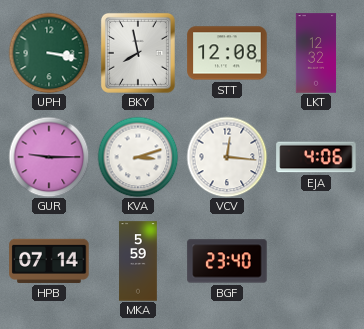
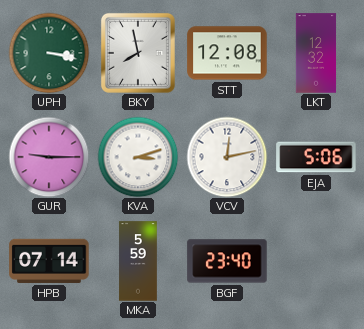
VCV: 12:16 -> 12:13 (227, 157)
EJA: 4:06 -> 5:06 (316, 157)
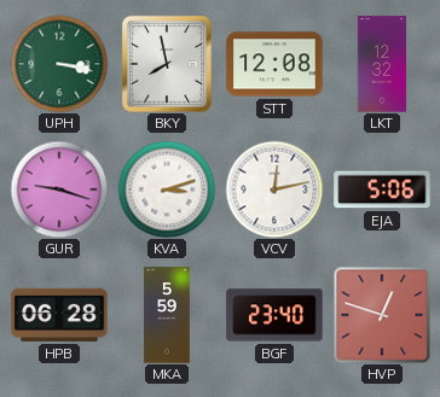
GUR: 9:15 -> 9:18 (59, 189)
HPB: 07:14 -> 06:28 (59, 315)
HVP: none -> 12:48 (382, 315)
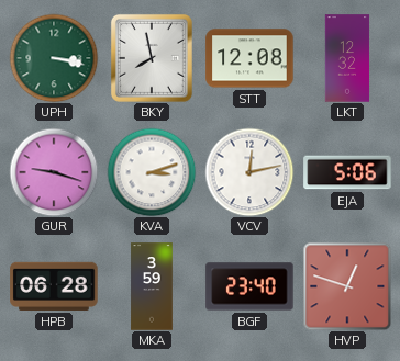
MKA: 5:59 -> 3:59 (152, 286)
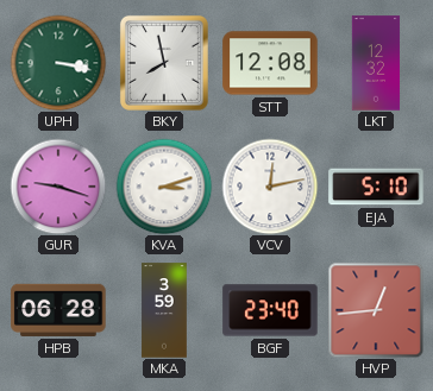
EJA: 5:06 -> 5:10 (376, 187)
HVP: 12:48 -> 12:44 (376, 310)
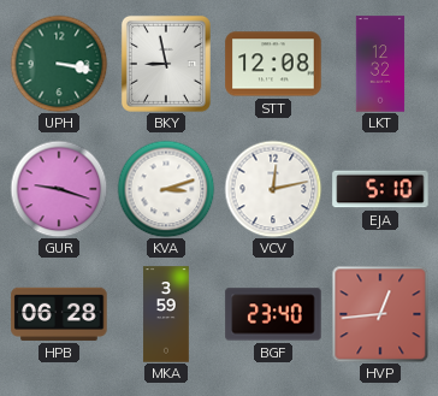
BKY: 7:58 -> 8:58 (166, 64)
